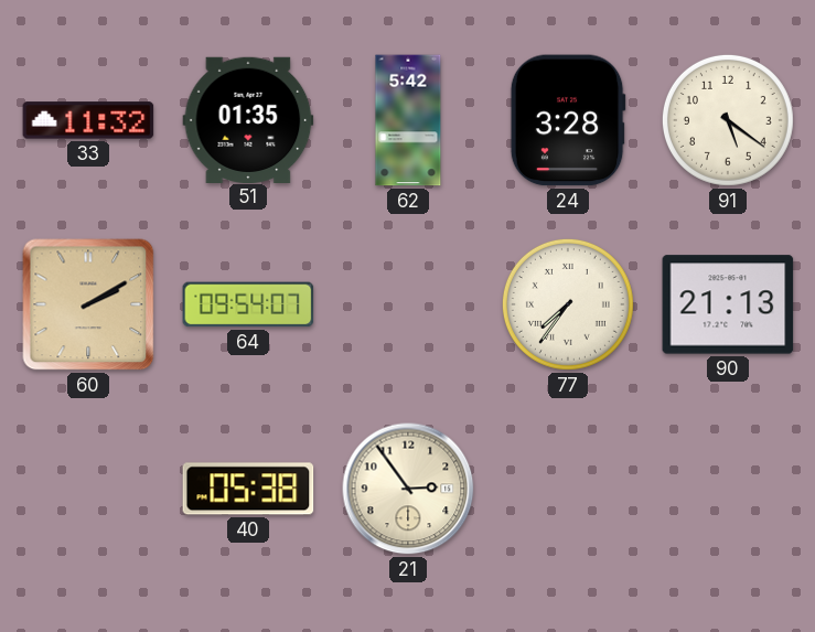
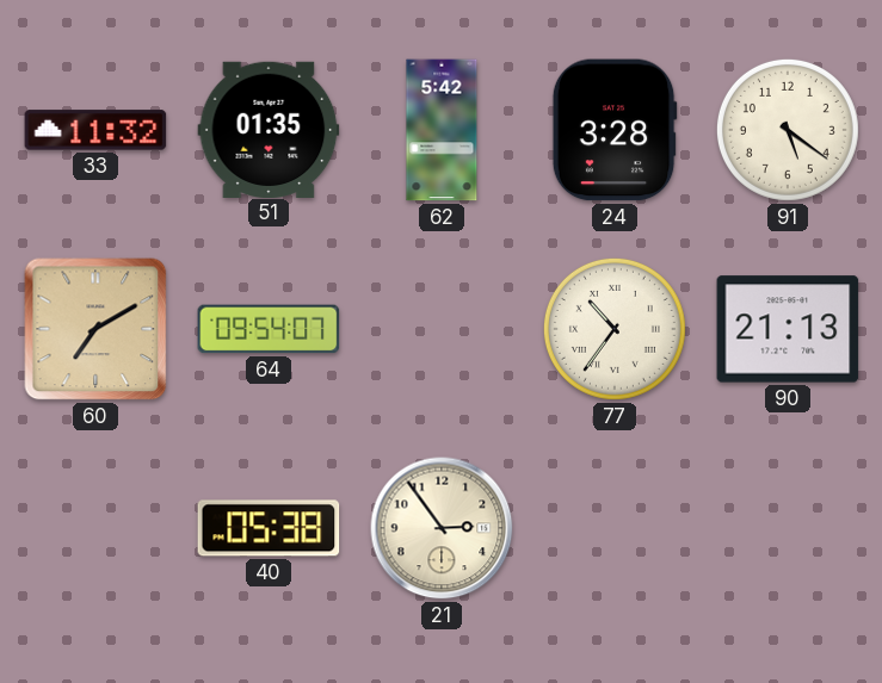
60: 2:10 -> 7:10 (95, 329)
77: 7:36 -> 10:36 (615, 329)
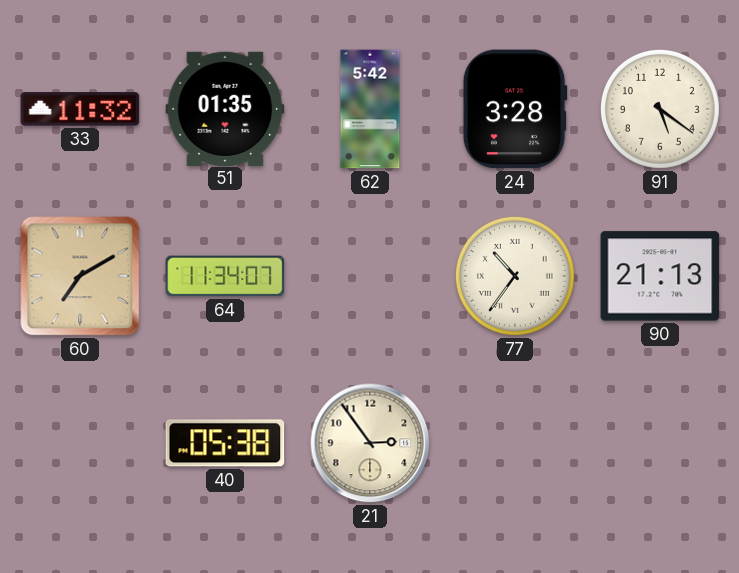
64: 09:54 -> 11:34 (225, 276)
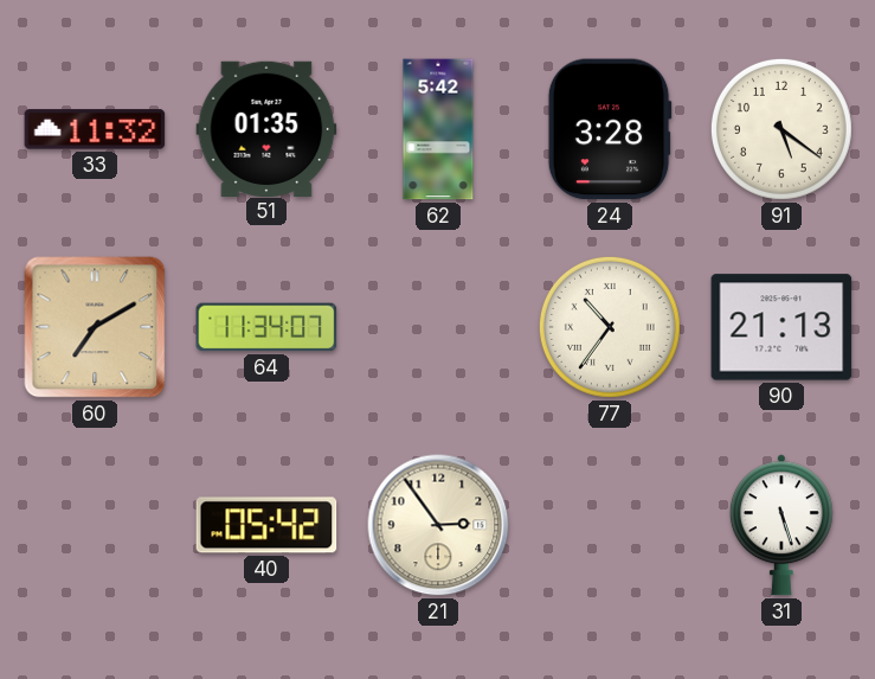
40: 05:38 -> 05:42 (266, 525)
31: none -> 5:27 (781, 525)
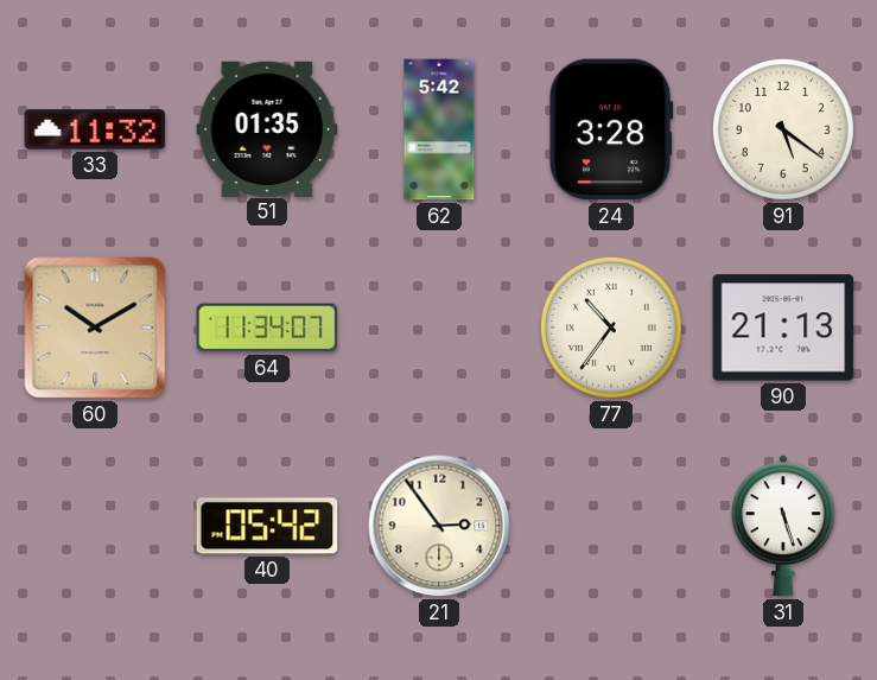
60: 7:10 -> 10:10 (95, 328)
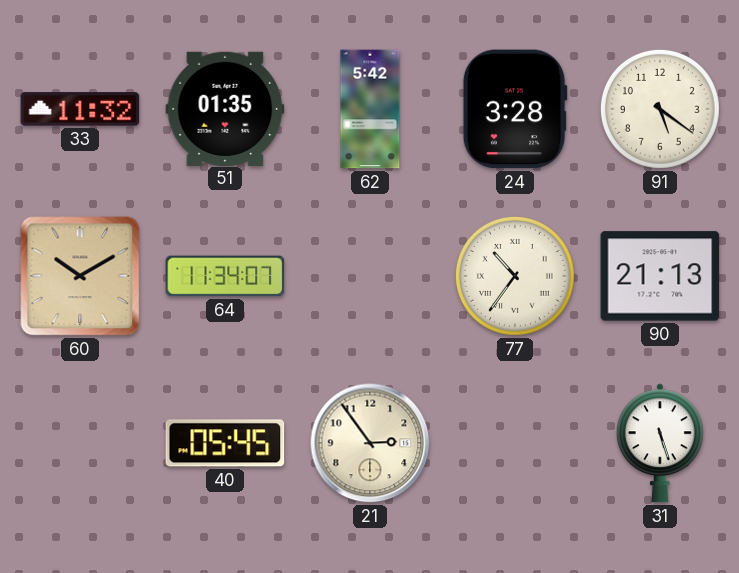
40: 05:42 -> 05:45 (225, 443)
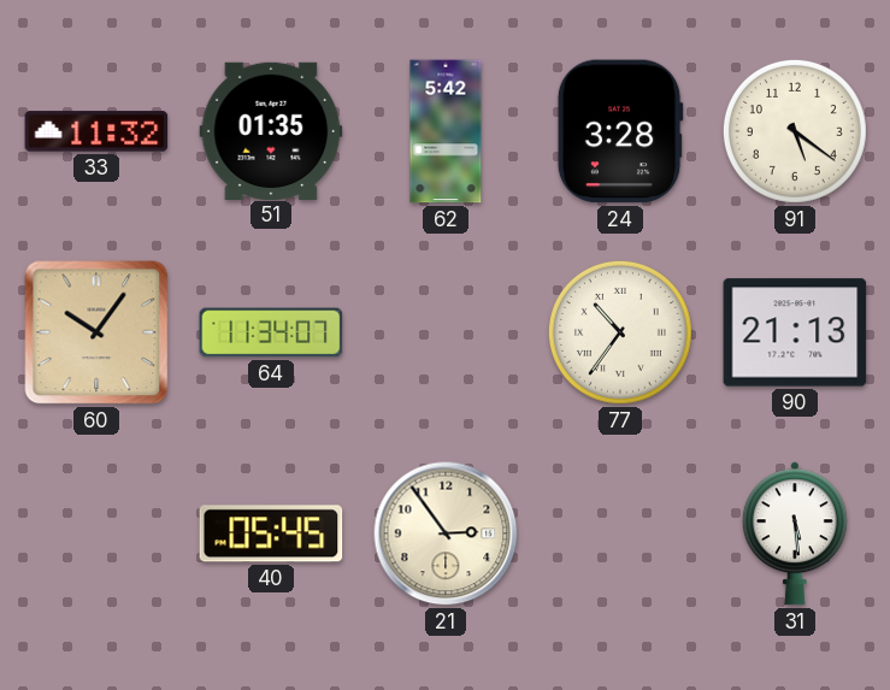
60: 10:10 -> 10:06 (96, 332)
31: 5:27 -> 5:29 (795, 533)
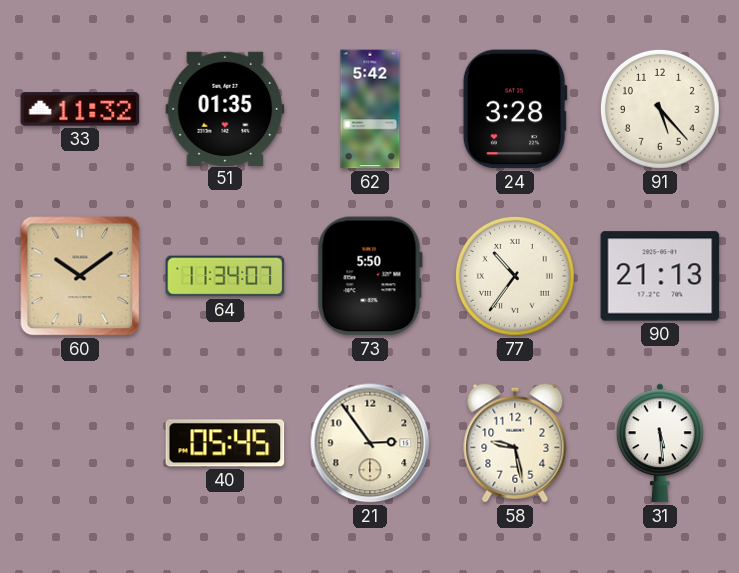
91: 5:21 -> 5:23 (660, 109)
60: 10:06 -> 10:09 (80, 276)
73: none -> 5:50 (370, 276)
58: none -> 9:28 (515, 443)
